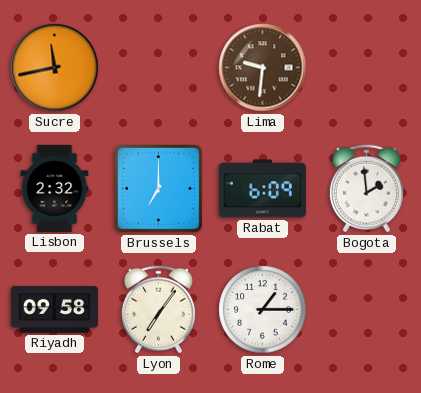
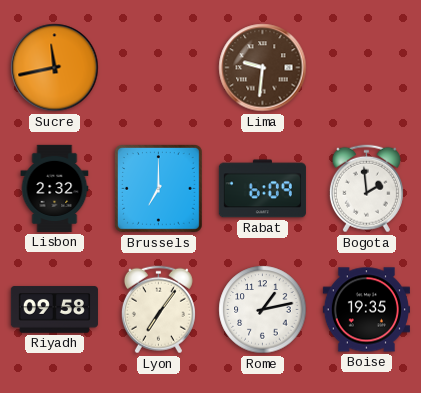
Rome: 1:15 -> 1:13 (263, 310)
Boise: none -> 19:35 (366, 310)
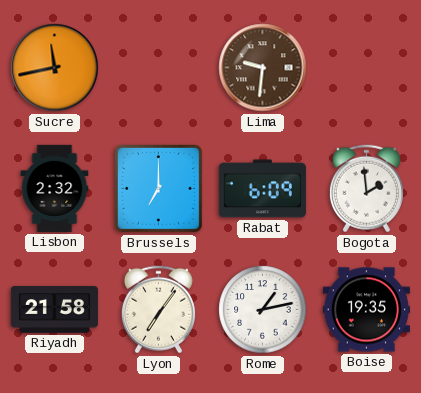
Riyadh: 09:58 -> 21:58 (54, 310)
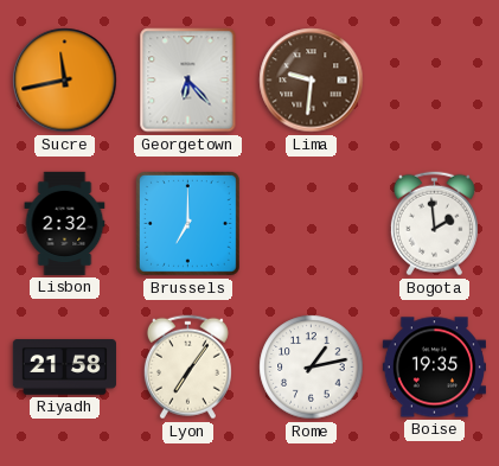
Georgetown: none -> 6:23 (188, 81)
Rabat: 6:09 -> none (262, 189)
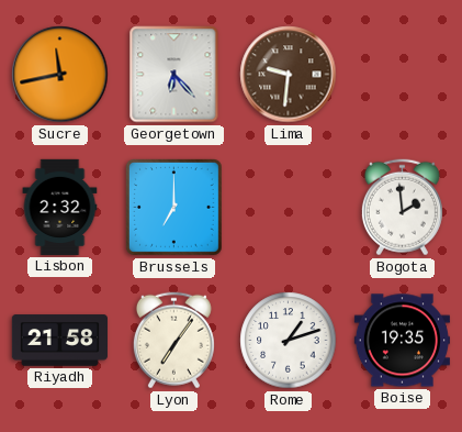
Rome: 1:13 -> 1:12 (289, 341)
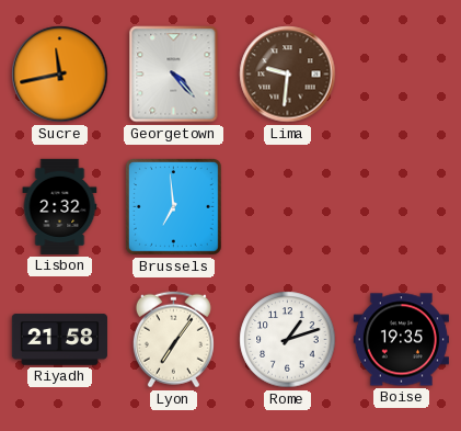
Georgetown: 6:23 -> 4:23 (174, 75)
Brussels: 7:00 -> 6:59 (173, 206)
Bogota: 1:59 -> none (402, 208)
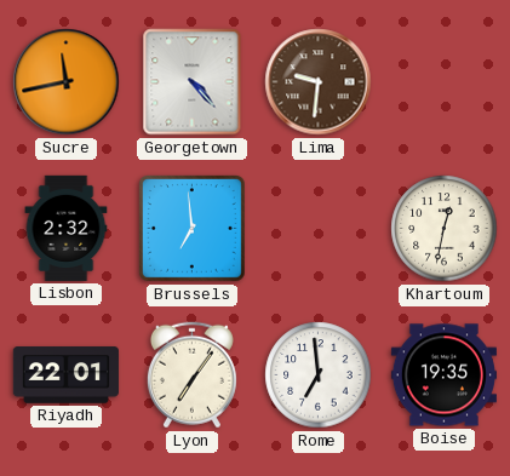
Khartoum: none -> 12:32 (445, 229)
Riyadh: 21:58 -> 22:01 (65, 375)
Rome: 1:12 -> 6:59 (319, 375)
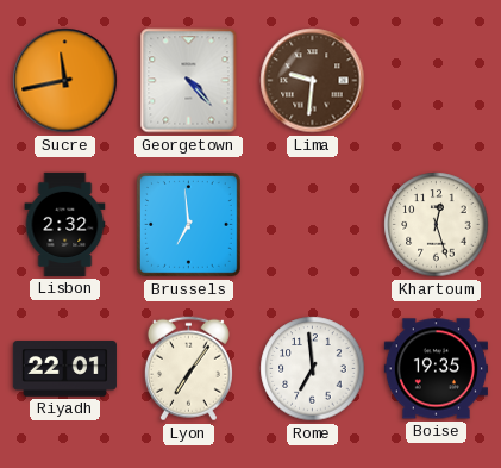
Khartoum: 12:32 -> 12:27 (437, 225)
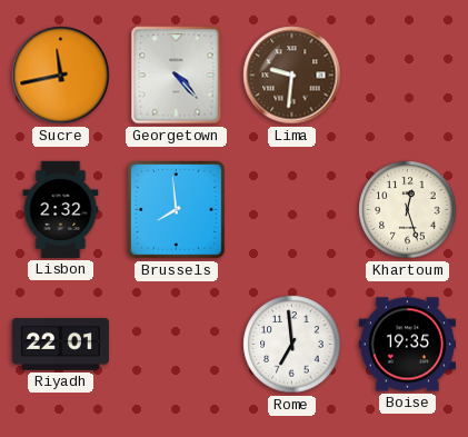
Brussels: 6:59 -> 7:59 (176, 209)
Lyon: 7:06 -> none (188, 369)
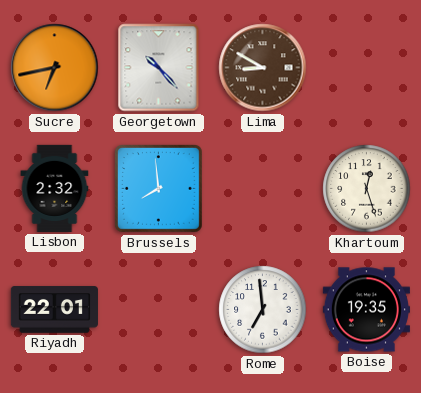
Sucre: 11:43 -> 6:43 (55, 68)
Georgetown: 4:23 -> 10:23 (159, 68)
Lima: 9:31 -> 8:50 (263, 68)
